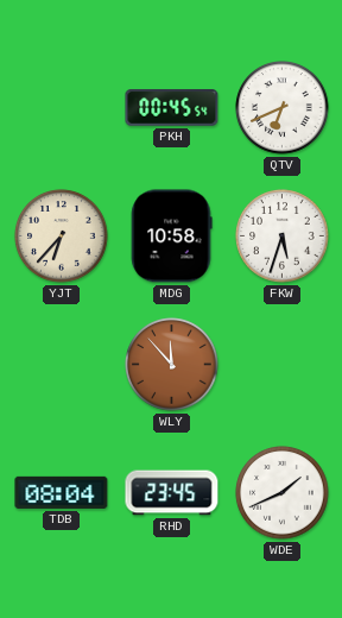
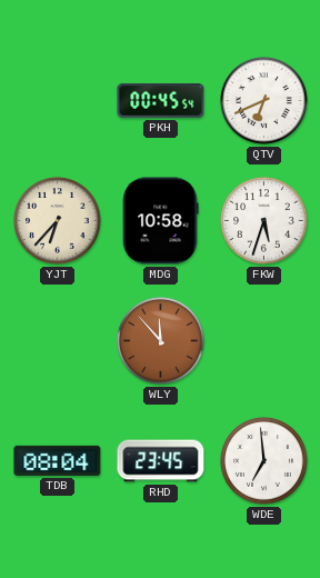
WDE: 1:41 -> 6:59 (264, 461)
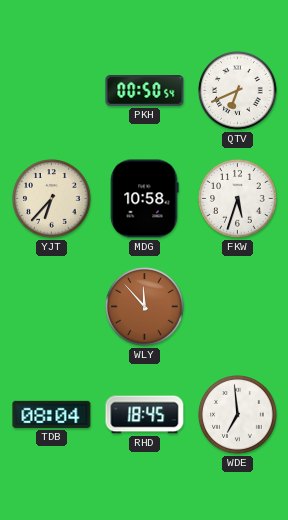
PKH: 00:45 -> 00:50 (145, 91)
RHD: 23:45 -> 18:45 (145, 415)
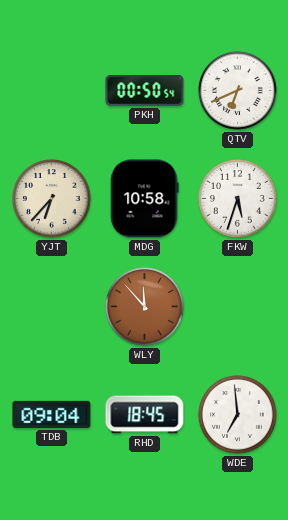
TDB: 08:04 -> 09:04 (52, 414)
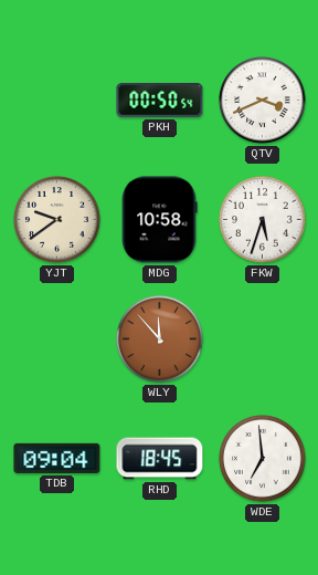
QTV: 6:41 -> 3:41 (263, 101)
YJT: 6:37 -> 9:39 (57, 220)
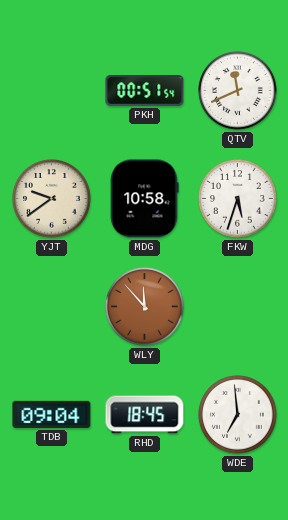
PKH: 00:50 -> 00:51 (145, 91)
QTV: 3:41 -> 11:41 (238, 91)
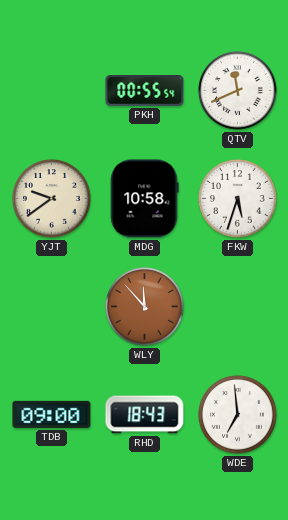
PKH: 00:51 -> 00:55 (145, 91)
TDB: 09:04 -> 09:00 (52, 414)
RHD: 18:45 -> 18:43 (145, 415)
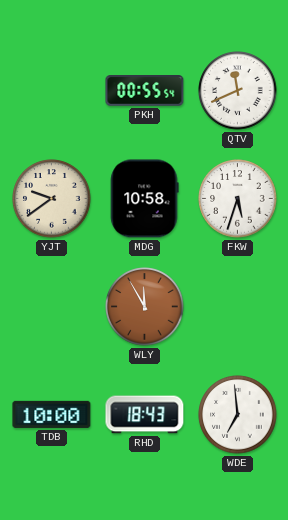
WLY: 11:53 -> 11:55 (145, 307)
TDB: 09:00 -> 10:00 (52, 414)
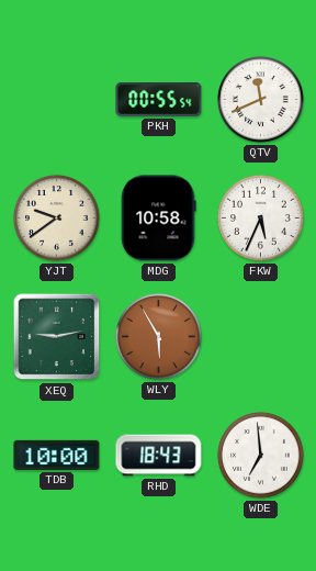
FKW: 5:33 -> 5:34 (261, 219)
XEQ: none -> 9:13 (57, 337)
WLY: 11:55 -> 5:55 (159, 337)
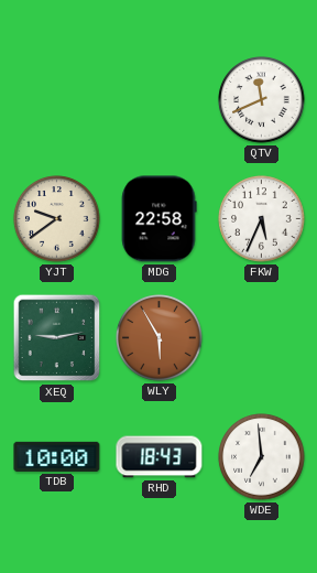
PKH: 00:55 -> none (159, 100)
MDG: 10:58 -> 22:58 (158, 219)
